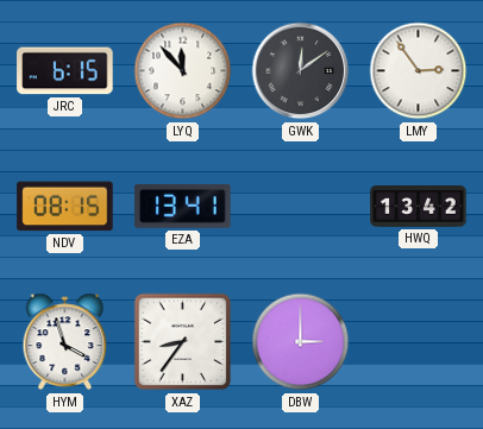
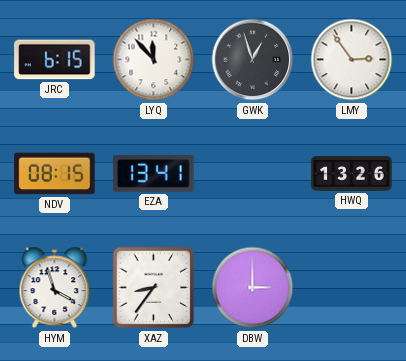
GWK: 12:09 -> 12:57 (253, 60)
HWQ: 13:42 -> 13:26 (352, 174)
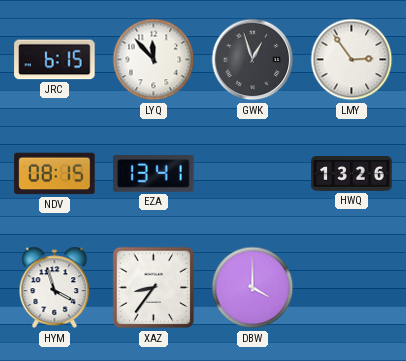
DBW: 3:00 -> 4:00 (253, 288)
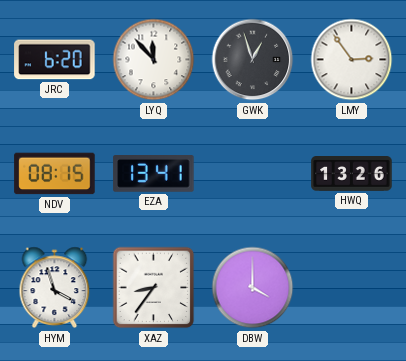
JRC: 6:15 -> 6:20 (55, 60)
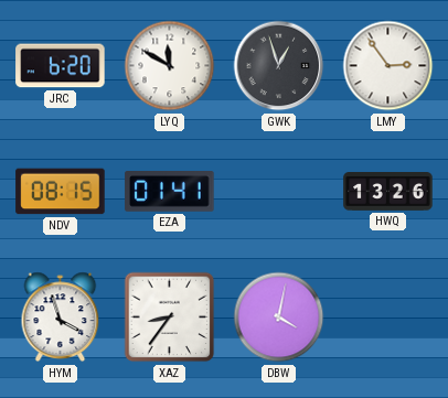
LYQ: 11:53 -> 11:50 (170, 66)
EZA: 13:41 -> 01:41 (170, 192)
DBW: 4:00 -> 4:02 (279, 318)
